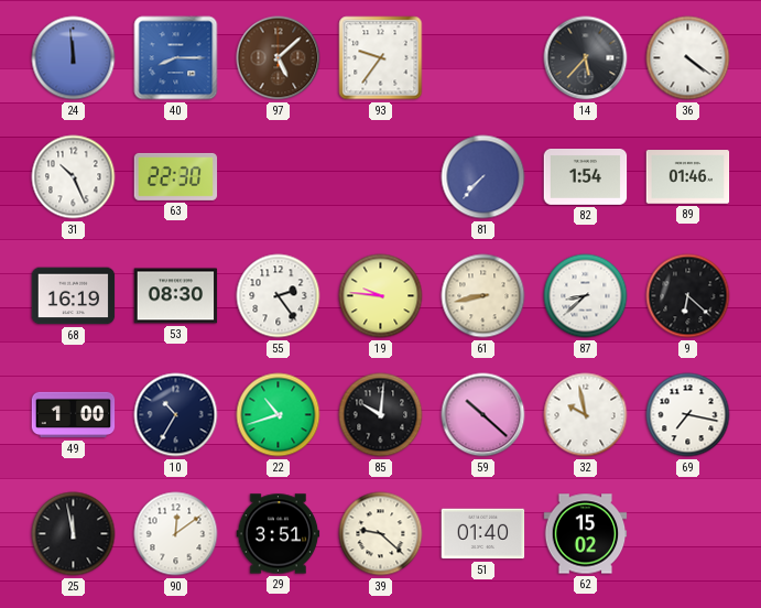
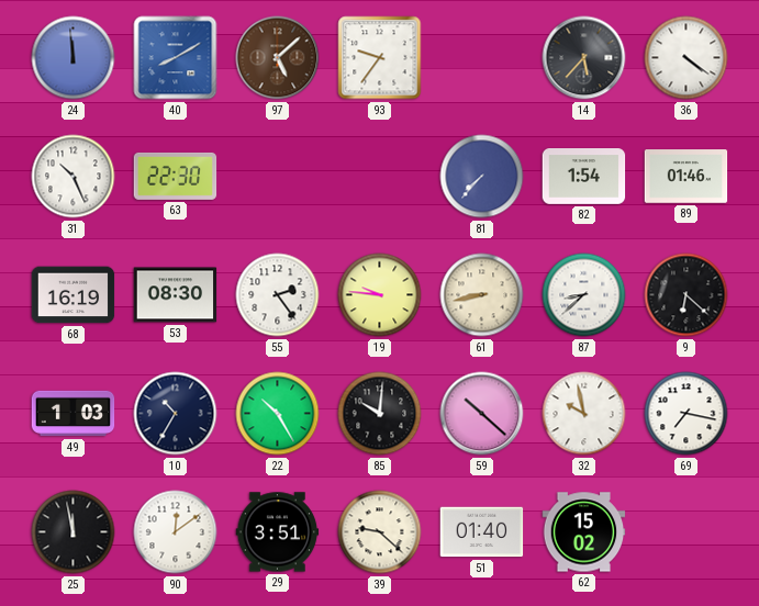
40: 8:15 -> 8:10 (176, 58)
49: 1:00 -> 1:03 (74, 414)
22: 10:42 -> 10:25 (278, 414)
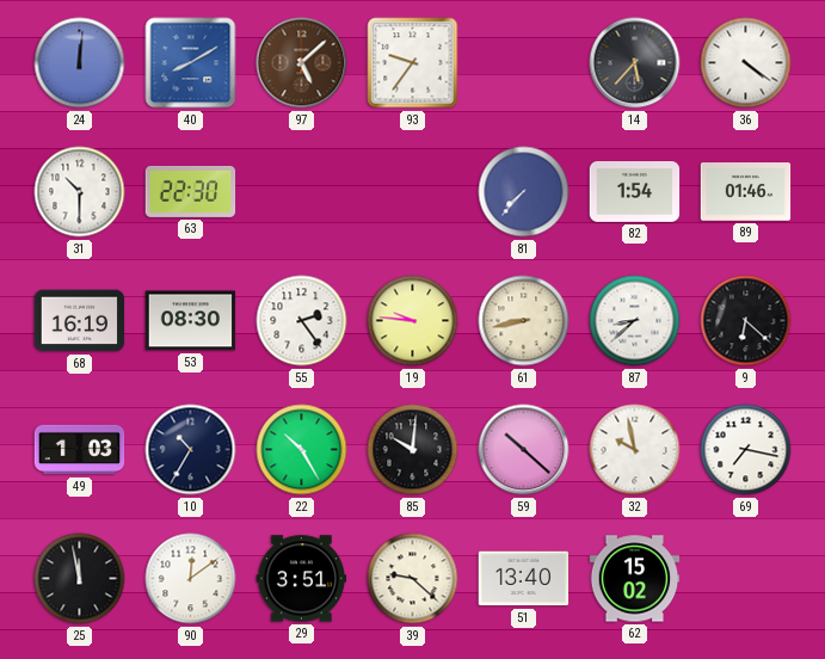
24: 11:59 -> 12:01 (80, 63)
31: 10:26 -> 10:30 (80, 192)
51: 01:40 -> 13:40 (524, 579)
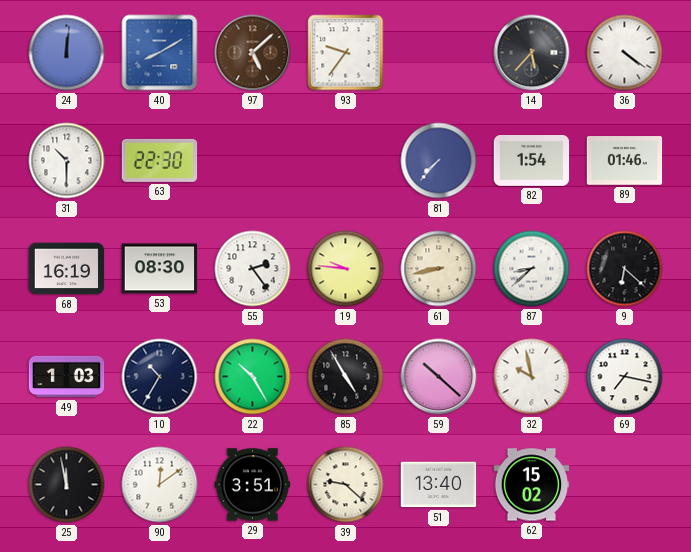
85: 10:01 -> 4:55 (346, 377)
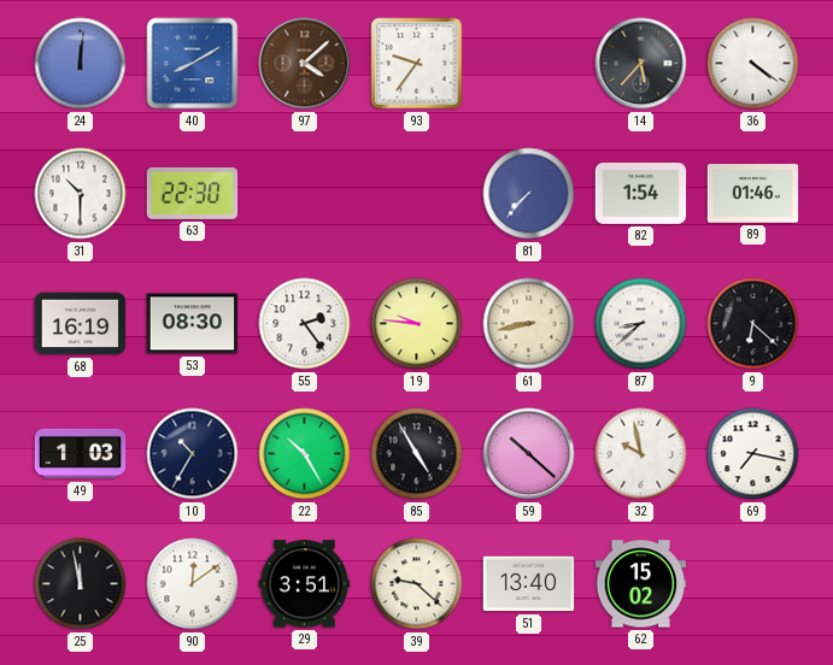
97: 5:08 -> 4:08 (305, 64)
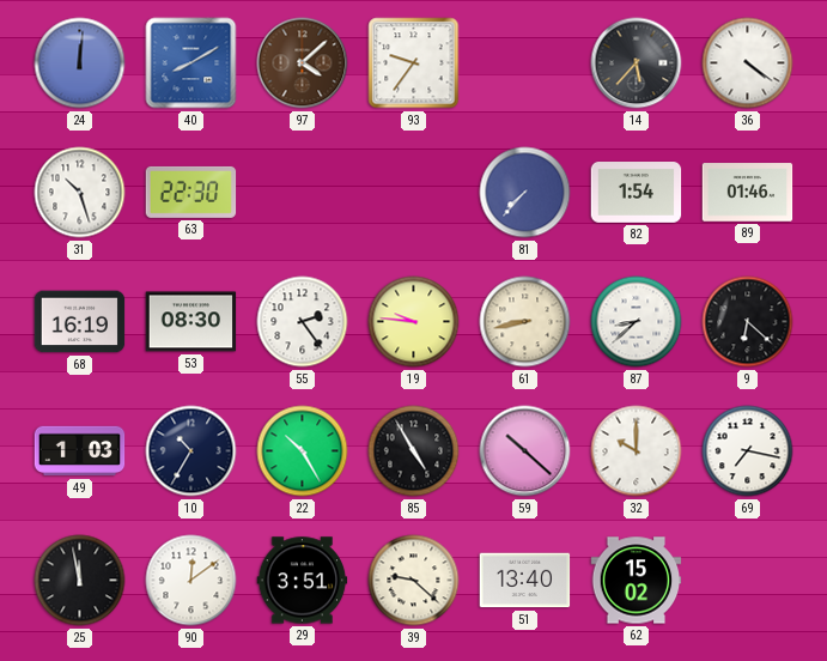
31: 10:30 -> 10:27 (80, 193)
32: 9:58 -> 10:00 (637, 451)
